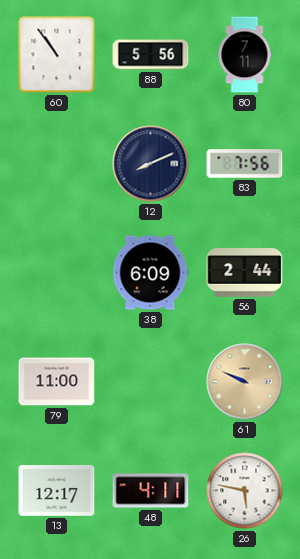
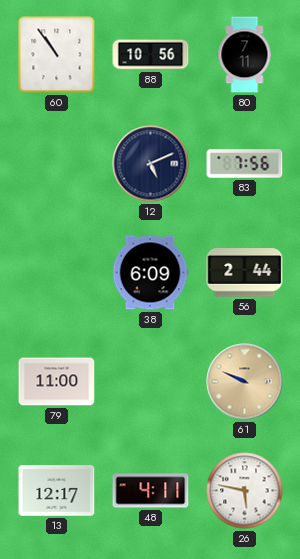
88: 5:56 -> 10:56 (151, 55)
12: 8:11 -> 5:11 (151, 164)
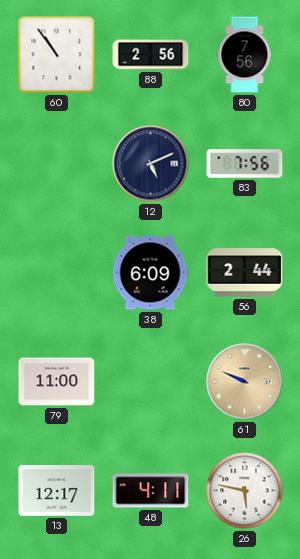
88: 10:56 -> 2:56 (151, 55)
80: 7:11 -> 7:56 (245, 55)
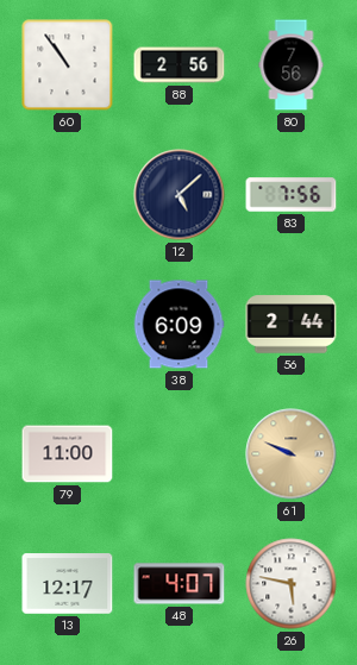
12: 5:11 -> 5:08 (180, 195)
48: 4:11 -> 4:07 (180, 584)
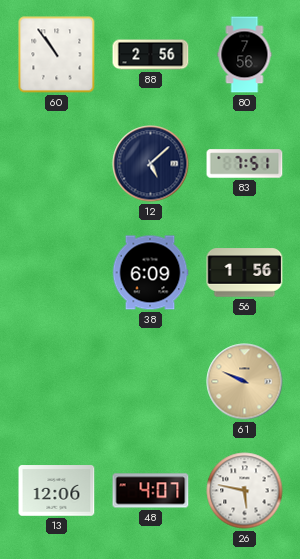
83: 7:56 -> 7:51 (245, 164)
56: 2:44 -> 1:56 (245, 273)
79: 11:00 -> none (68, 454)
13: 12:17 -> 12:06 (57, 491)
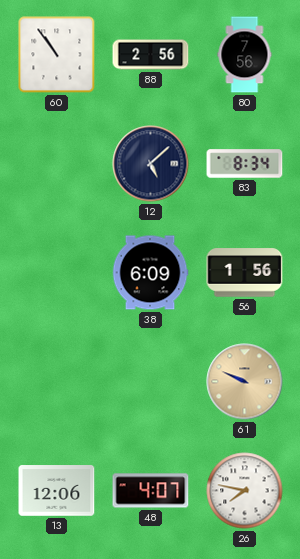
83: 7:51 -> 8:34 (245, 164)
26: 5:47 -> 7:47 (245, 491)
